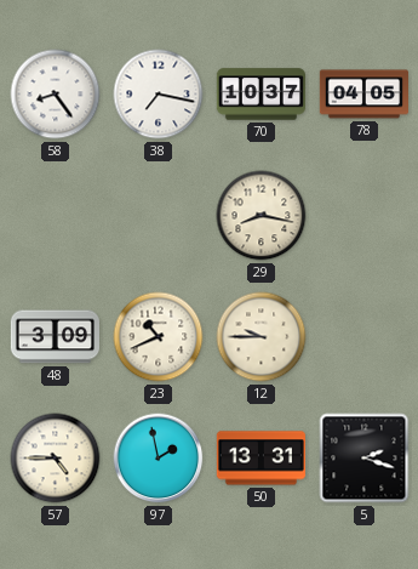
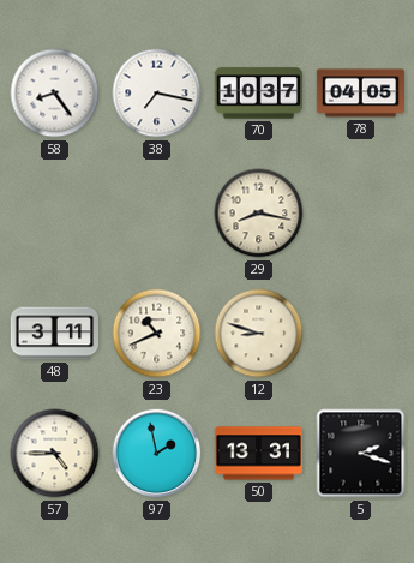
48: 3:09 -> 3:11 (54, 334)
12: 9:45 -> 8:48 (259, 334)
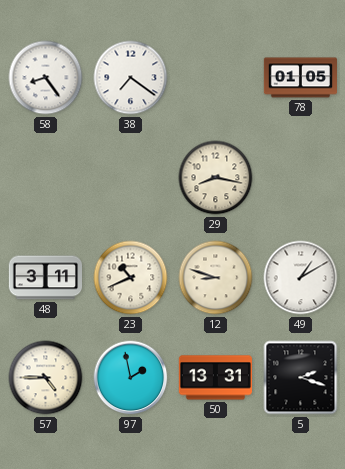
38: 7:17 -> 7:21 (131, 78)
70: 10:37 -> none (258, 94)
78: 04:05 -> 01:05 (300, 78)
49: none -> 1:10 (301, 278)
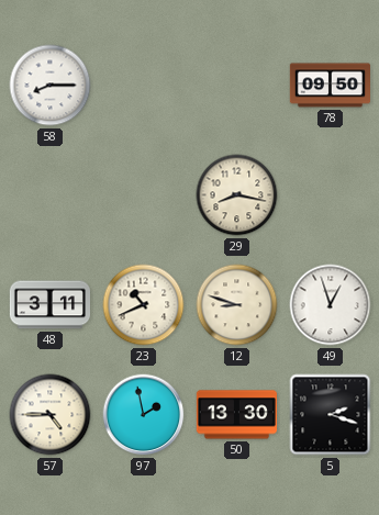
58: 8:24 -> 8:15 (51, 86)
38: 7:21 -> none (131, 78)
78: 01:05 -> 09:50 (330, 86)
49: 1:10 -> 12:57 (331, 305)
50: 13:31 -> 13:30 (236, 415)
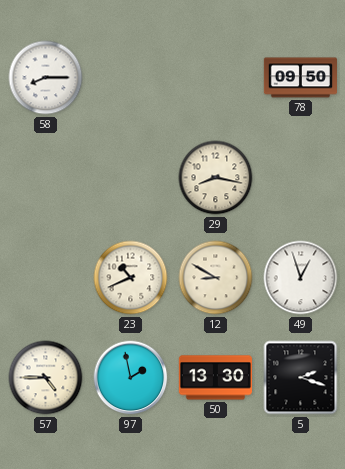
48: 3:11 -> none (49, 305)
12: 8:48 -> 8:50 (216, 278)
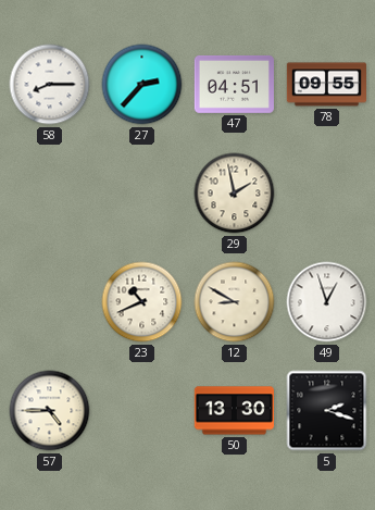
27: none -> 2:37 (142, 85)
47: none -> 04:51 (234, 84)
78: 09:50 -> 09:55 (326, 85)
29: 8:17 -> 1:58 (235, 194)
97: 1:58 -> none (131, 378)
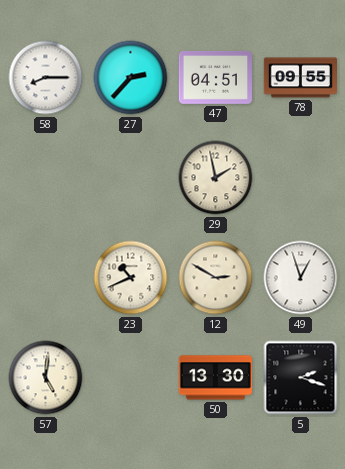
12: 8:50 -> 2:50 (216, 278)
57: 4:45 -> 5:01 (46, 378)
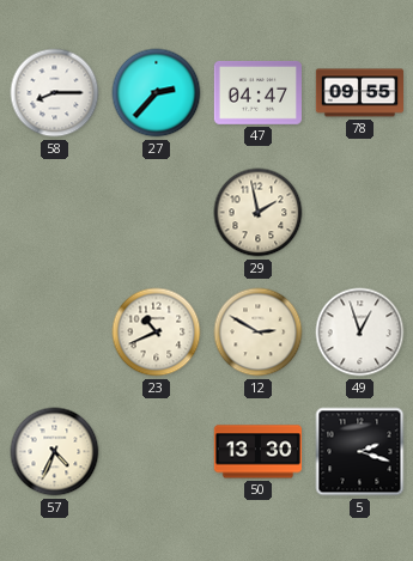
47: 04:51 -> 04:47 (257, 92)
57: 5:01 -> 4:34 (55, 452)
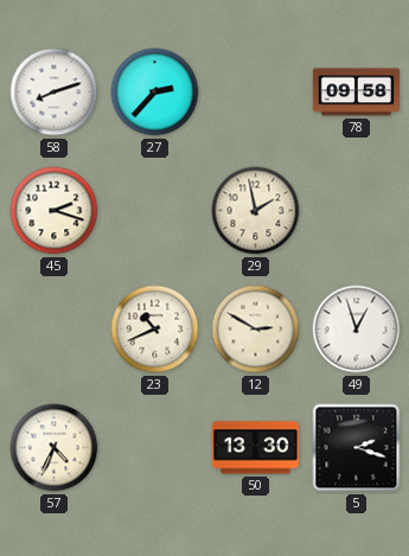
58: 8:15 -> 8:12 (55, 92)
47: 04:47 -> none (257, 92)
78: 09:55 -> 09:58 (356, 92)
45: none -> 2:18 (55, 211)
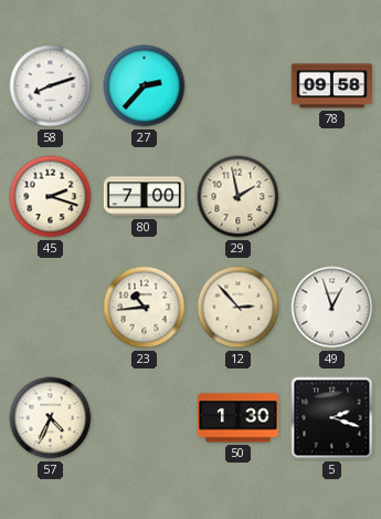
80: none -> 7:00 (144, 197)
23: 10:41 -> 10:44 (145, 308)
12: 2:50 -> 2:53 (239, 308)
50: 13:30 -> 1:30 (237, 418)
